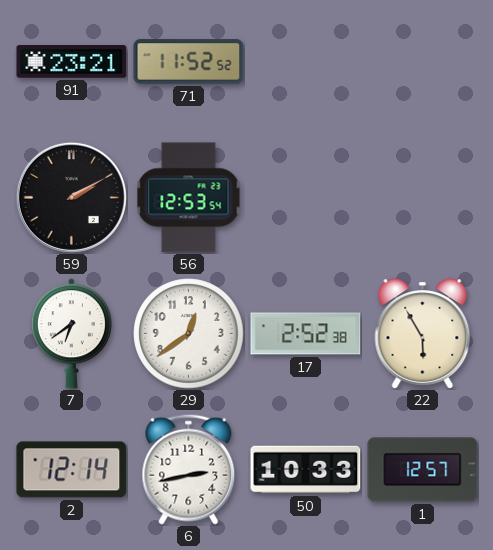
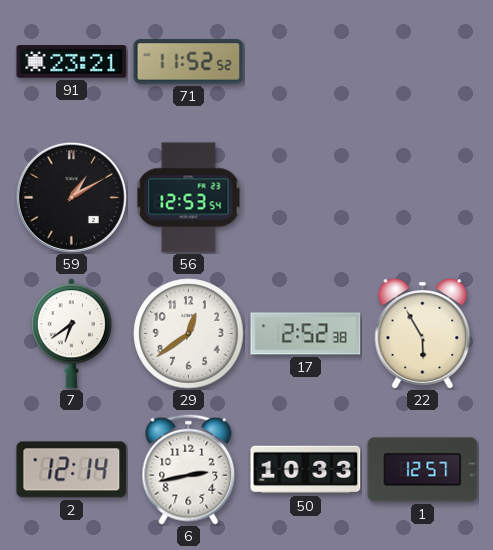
59: 2:10 -> 1:10 (71, 197)
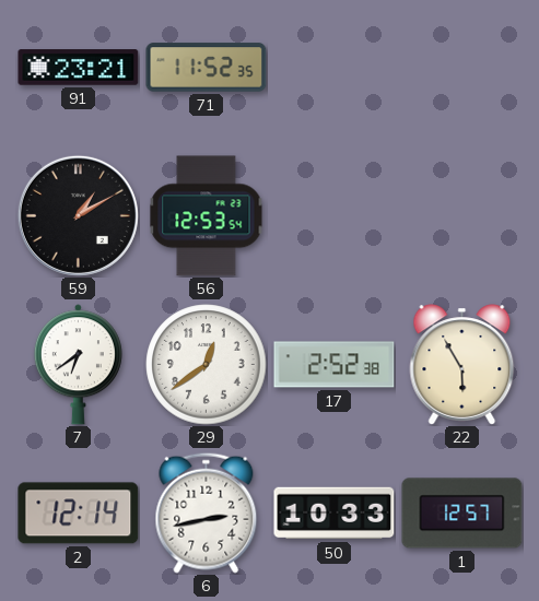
71: 11:52:52 -> 11:52:35 (207, 68)
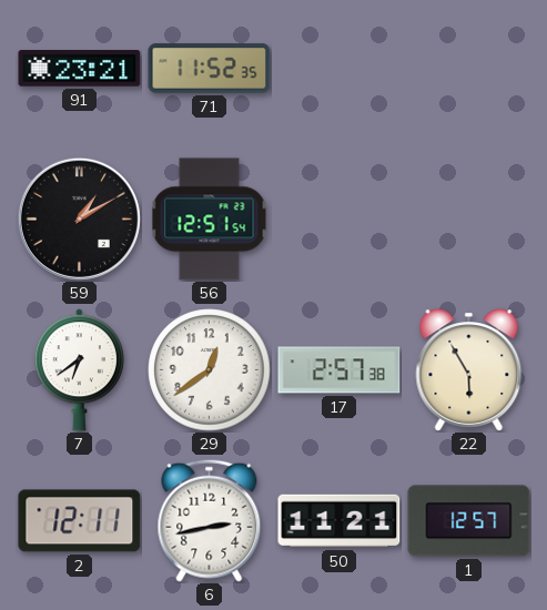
56: 12:53 -> 12:51 (210, 220)
17: 2:52 -> 2:57 (340, 370)
2: 12:14 -> 12:11 (80, 521)
50: 10:33 -> 11:21 (340, 521)
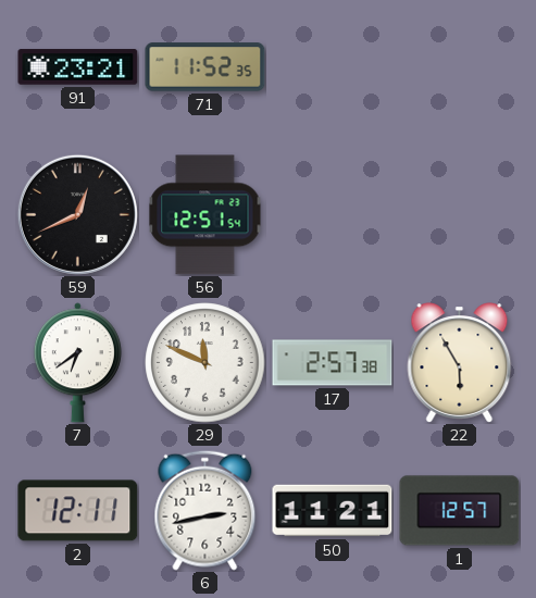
59: 1:10 -> 12:41 (77, 214)
29: 12:39 -> 11:49 (205, 363)
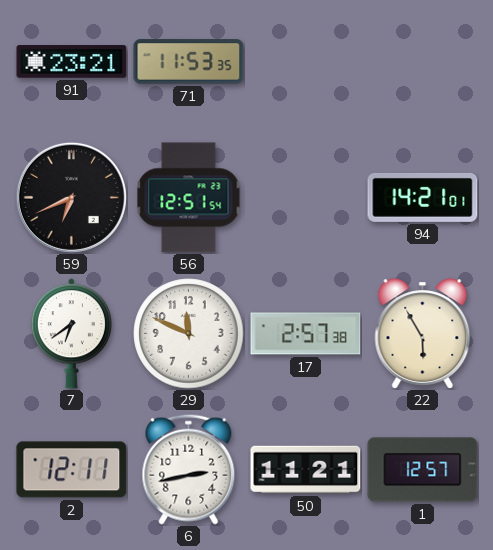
71: 11:52 -> 11:53 (189, 62)
59: 12:41 -> 6:41 (71, 197)
94: none -> 14:21 (423, 197)
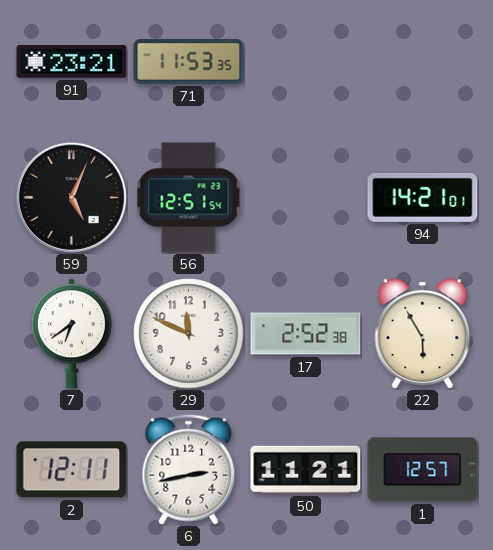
59: 6:41 -> 5:04 (71, 197)
17: 2:57 -> 2:52 (306, 334)
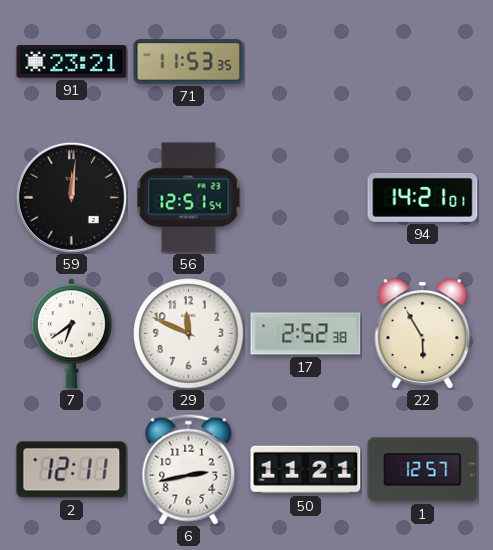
59: 5:04 -> 12:01 (71, 197)
